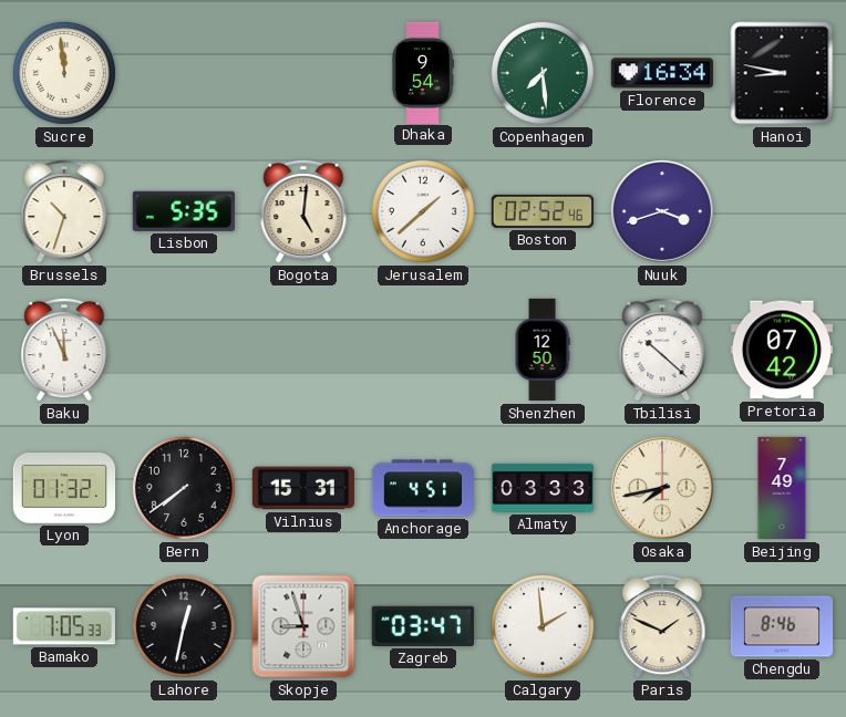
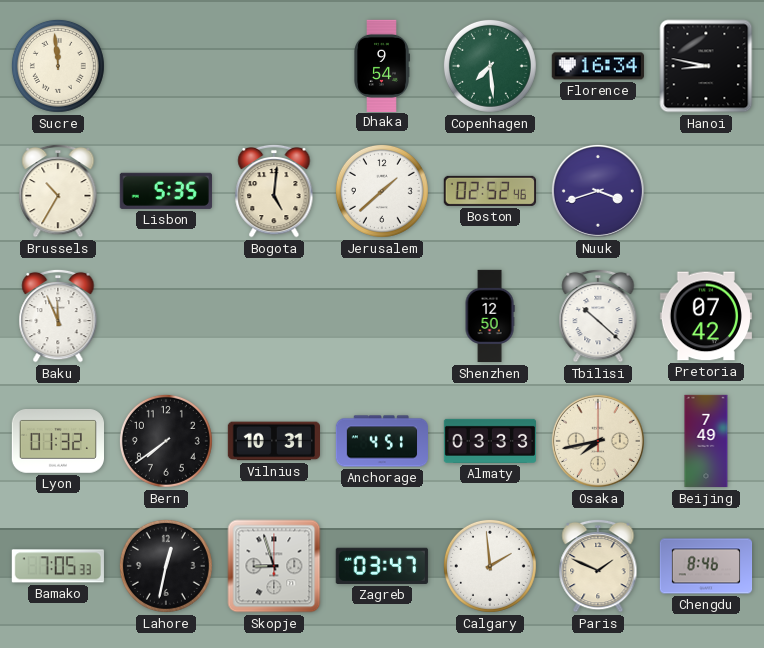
Brussels: 10:33 -> 10:35 (58, 191)
Vilnius: 15:31 -> 10:31 (273, 441)
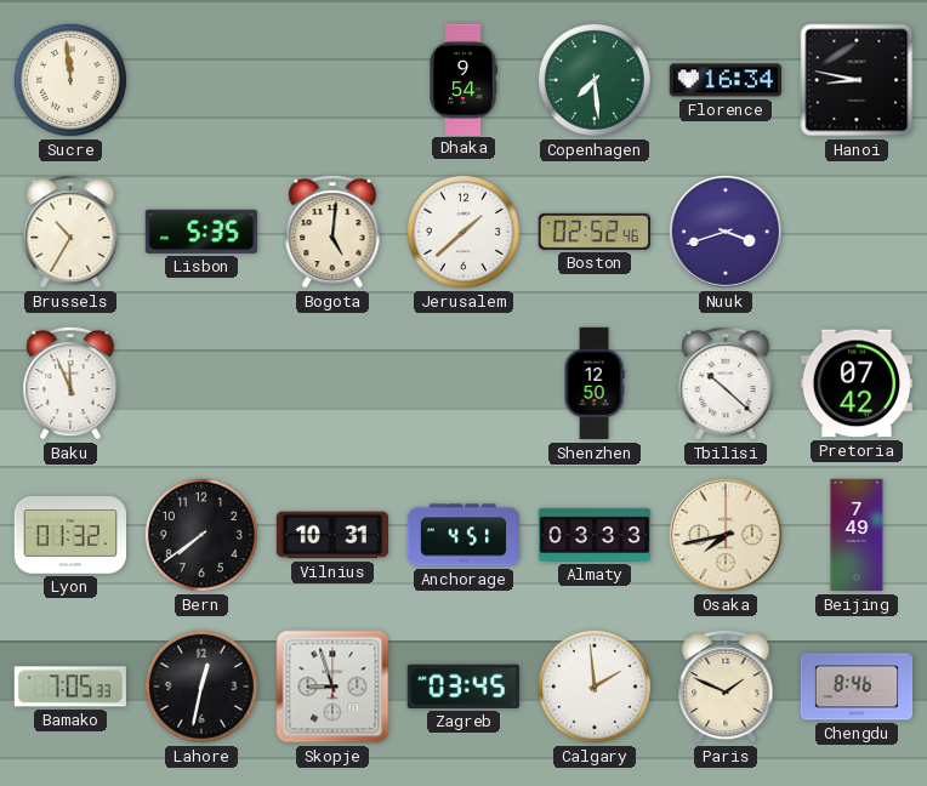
Zagreb: 03:47 -> 03:45 (463, 687)
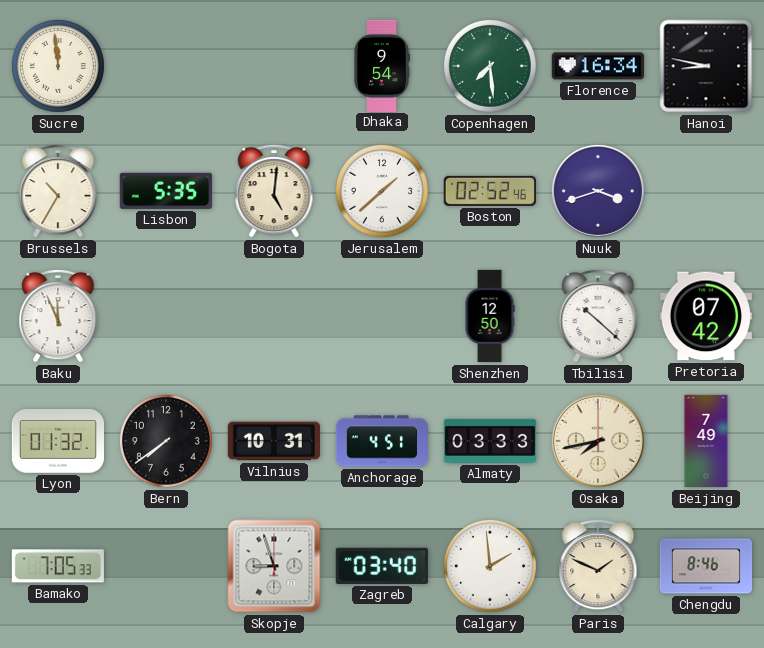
Lahore: 12:32 -> none (201, 687)
Zagreb: 03:45 -> 03:40 (382, 566)
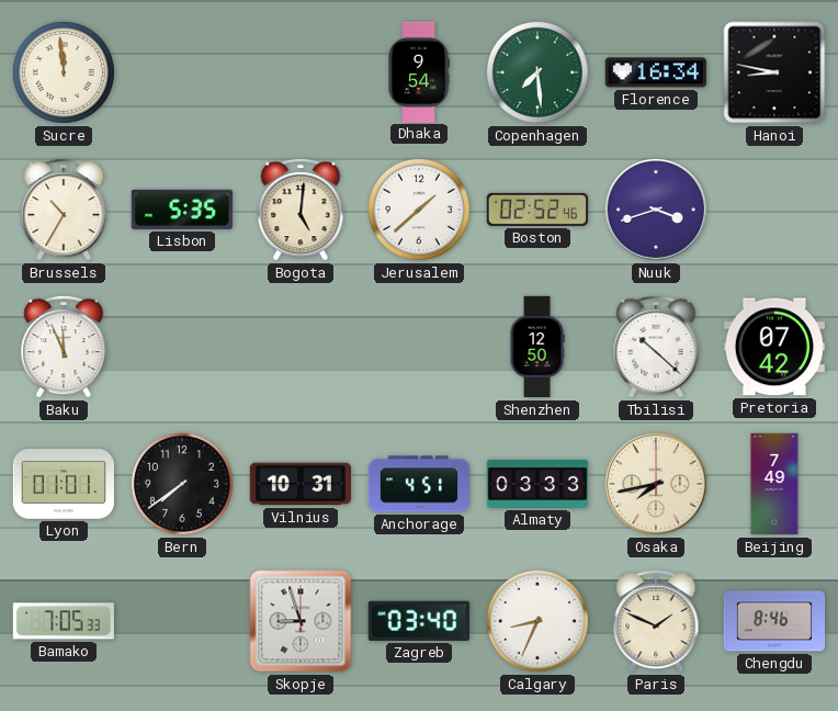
Lyon: 01:32 -> 01:01 (63, 484)
Calgary: 1:59 -> 8:34 (537, 621)
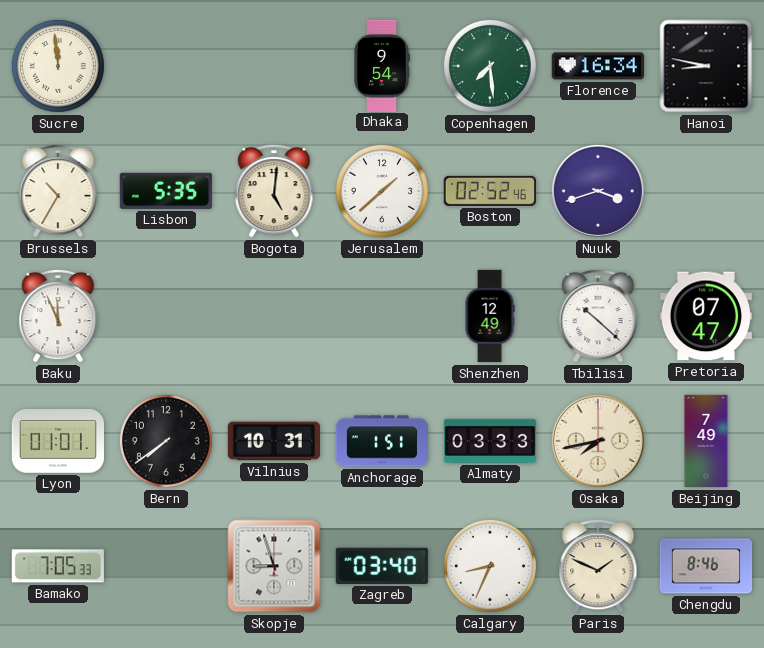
Shenzhen: 12:50 -> 12:49 (490, 316)
Pretoria: 07:42 -> 07:47 (706, 316)
Anchorage: 4:51 -> 1:51 (381, 441)
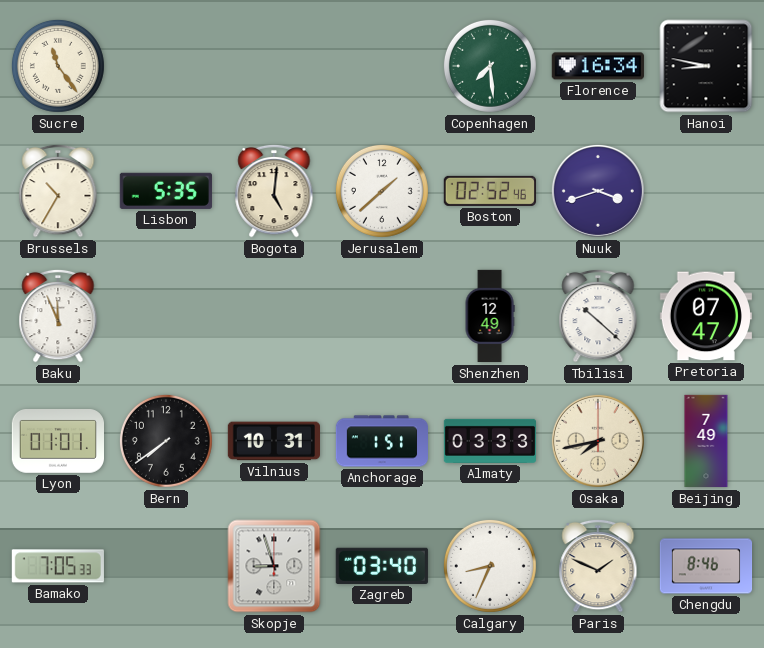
Sucre: 11:59 -> 11:24 (58, 66)
Dhaka: 9:54 -> none (382, 65)
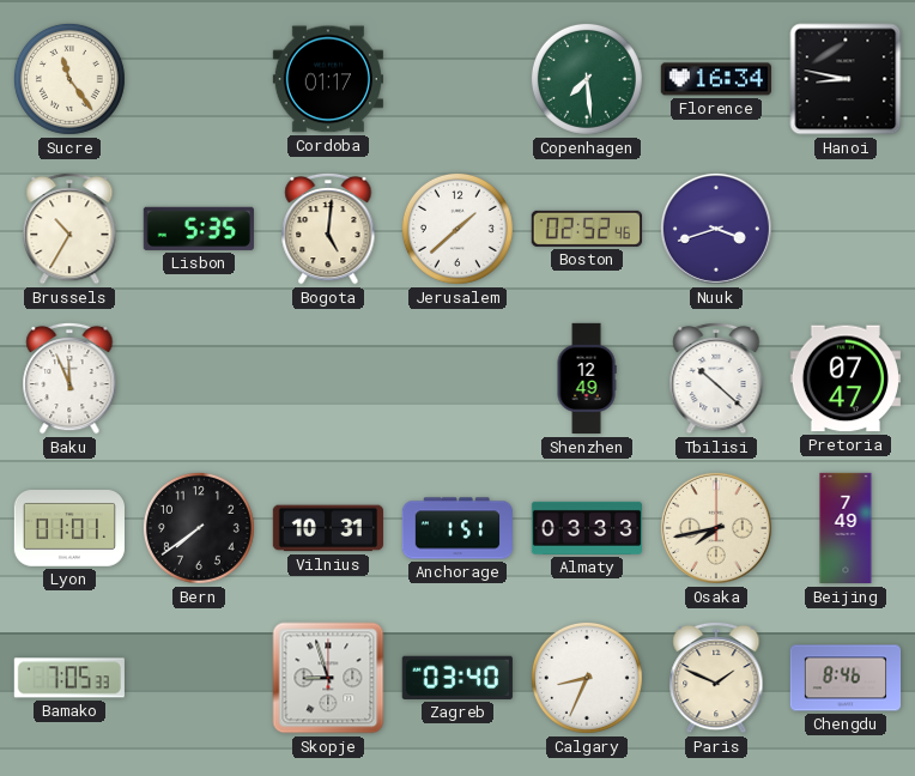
Cordoba: none -> 01:17 (328, 79)
